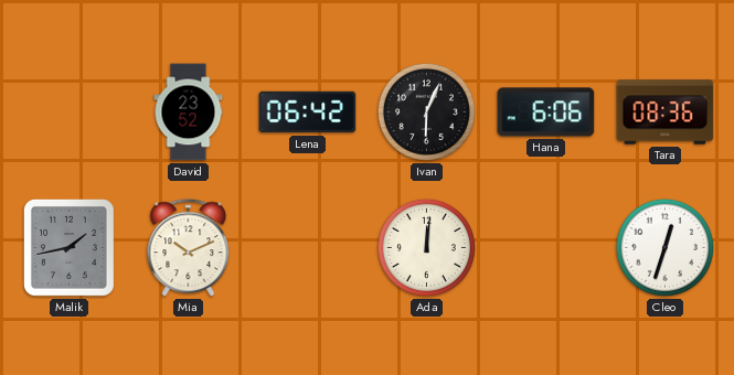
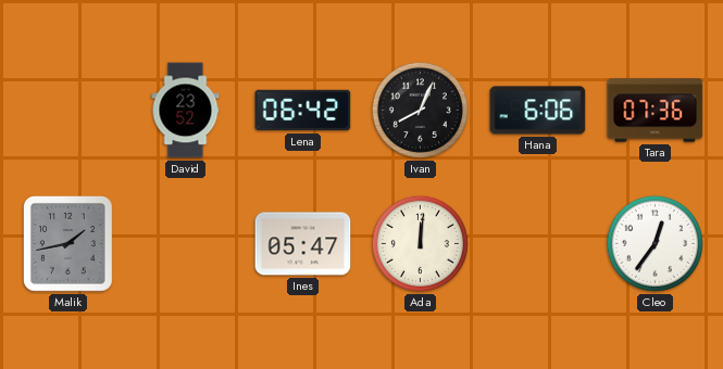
Ivan: 6:04 -> 8:04 (420, 110)
Tara: 08:36 -> 07:36 (656, 111)
Mia: 10:11 -> none (189, 248)
Ines: none -> 05:47 (303, 244)
Cleo: 12:33 -> 12:36 (655, 243)
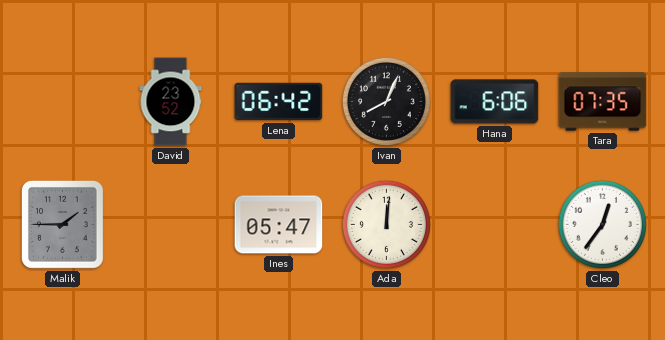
Tara: 07:36 -> 07:35 (603, 102)
Malik: 1:43 -> 1:45 (62, 225)
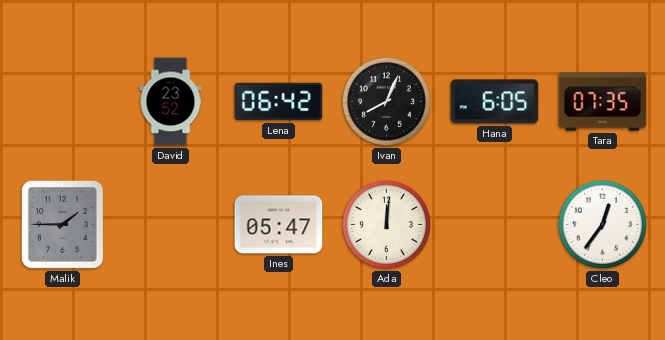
Hana: 6:06 -> 6:05 (495, 102)
